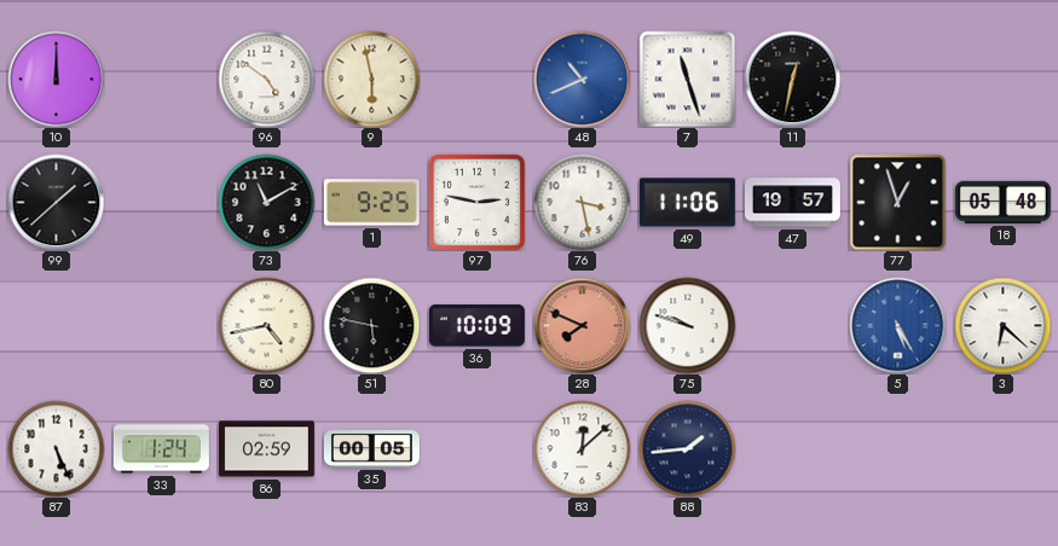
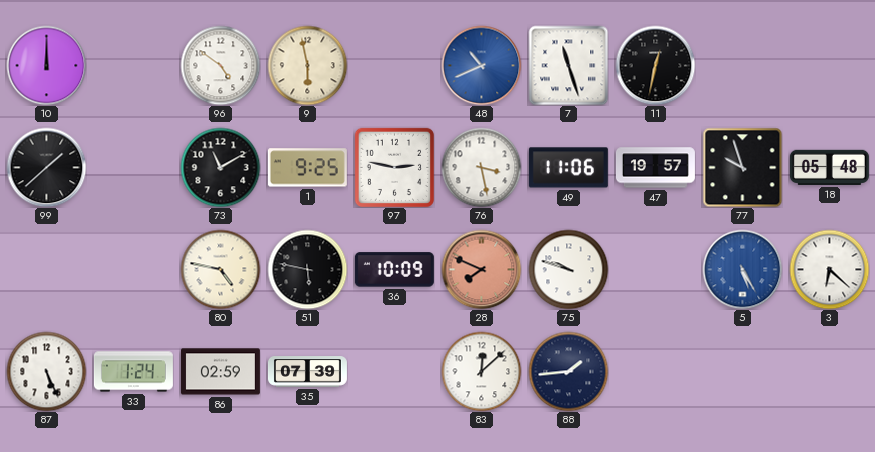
77: 12:57 -> 9:57 (742, 167)
80: 4:43 -> 4:47 (220, 269)
35: 00:05 -> 07:39 (307, 372)
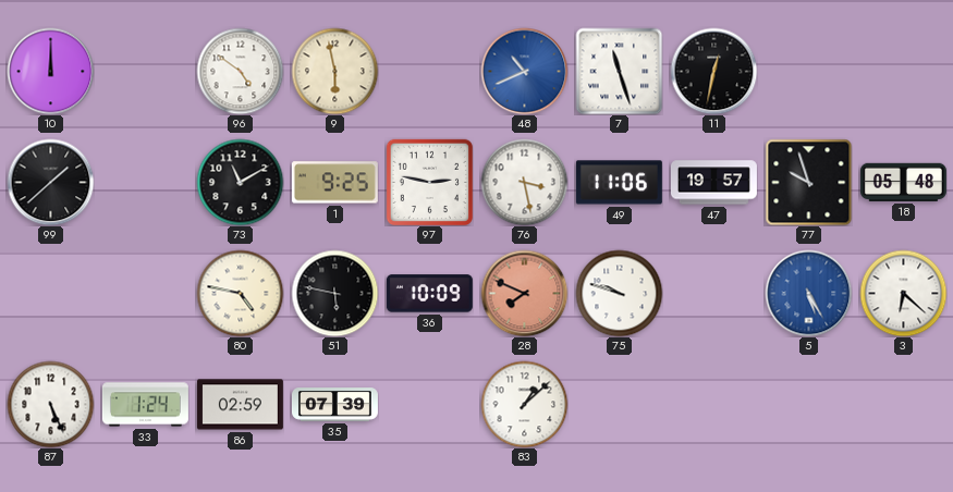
83: 12:08 -> 1:08 (524, 404)
88: 1:44 -> none (568, 371)
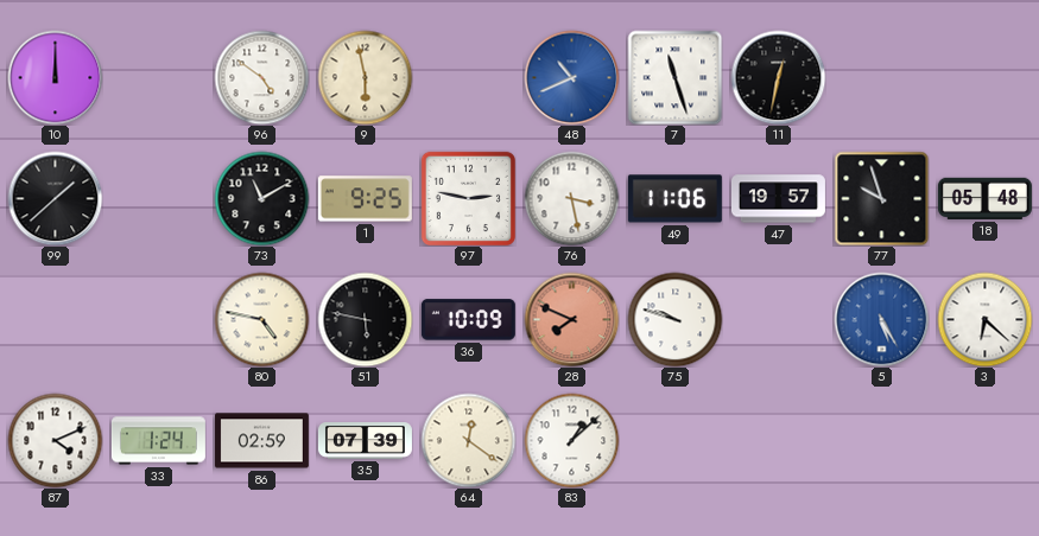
87: 5:26 -> 4:11 (55, 440)
64: none -> 12:21 (468, 440)
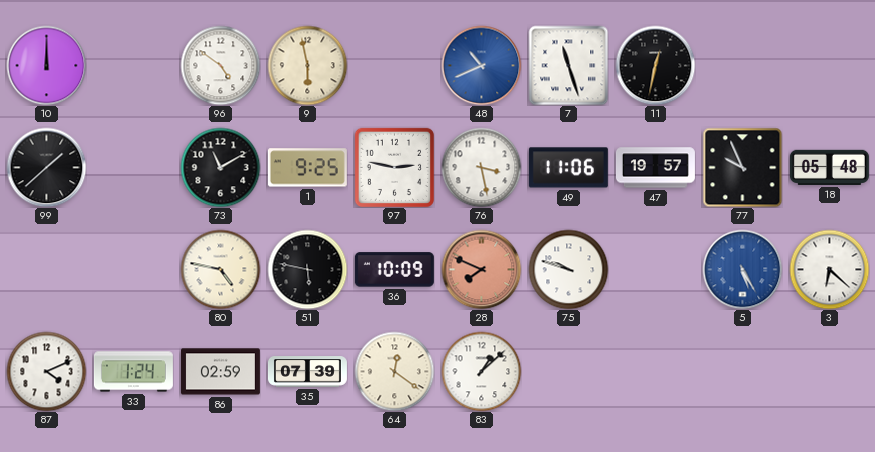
77: 9:57 -> 9:56 (742, 167)
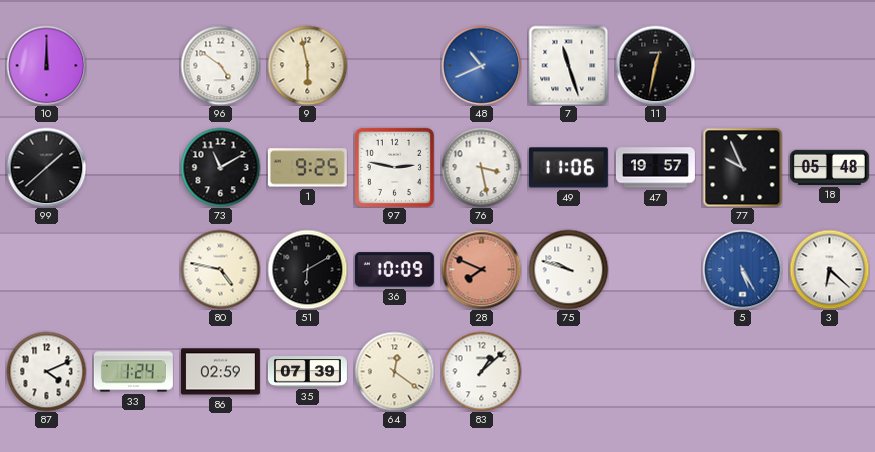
51: 5:47 -> 6:10 (307, 269)
